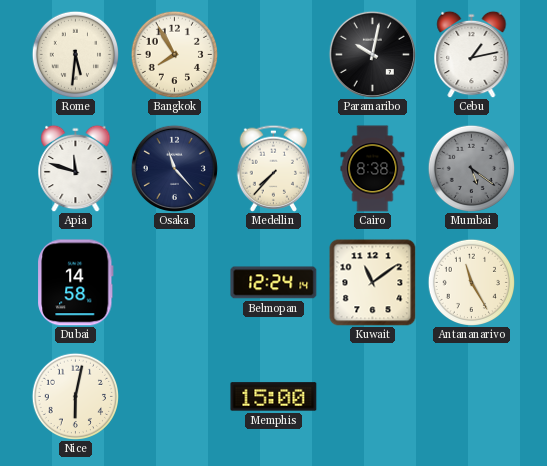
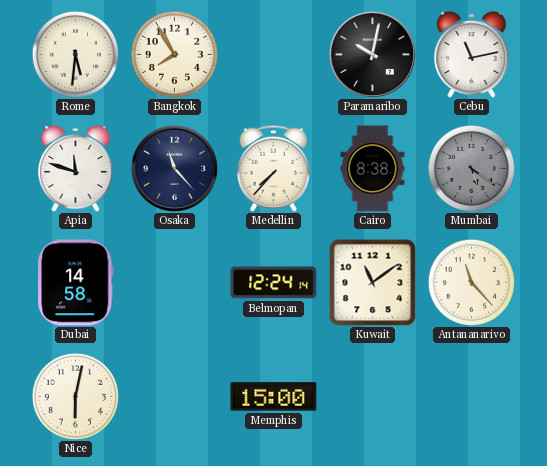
Cebu: 1:13 -> 11:13 (472, 54)
Antananarivo: 11:25 -> 11:23 (471, 282)
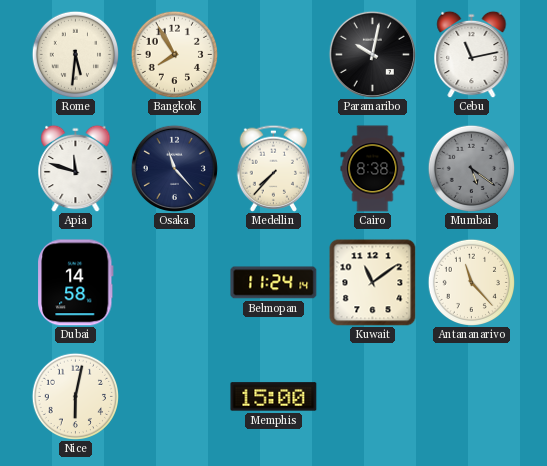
Belmopan: 12:24 -> 11:24 (274, 283)
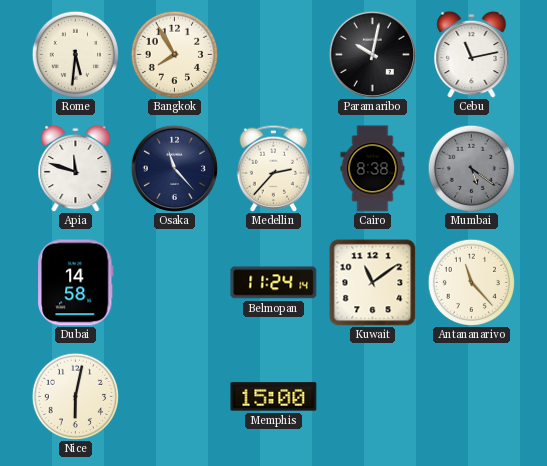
Medellin: 7:37 -> 2:37 (273, 168)
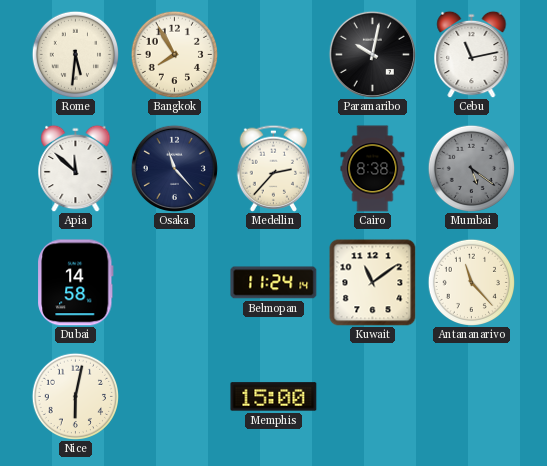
Apia: 11:48 -> 11:52 (76, 168)
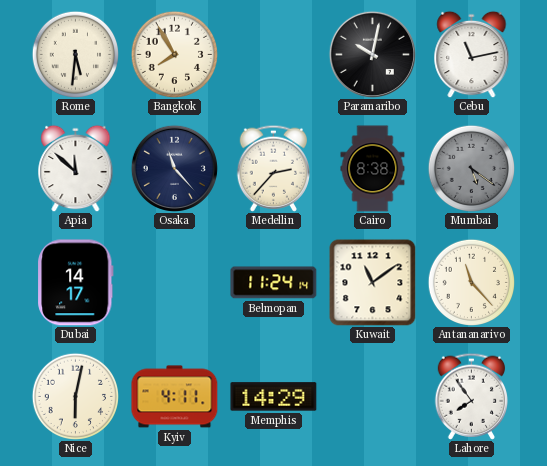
Dubai: 14:58 -> 14:17 (76, 283)
Kyiv: none -> 4:11 (175, 397)
Memphis: 15:00 -> 14:29 (274, 397)
Lahore: none -> 7:54 (471, 396)
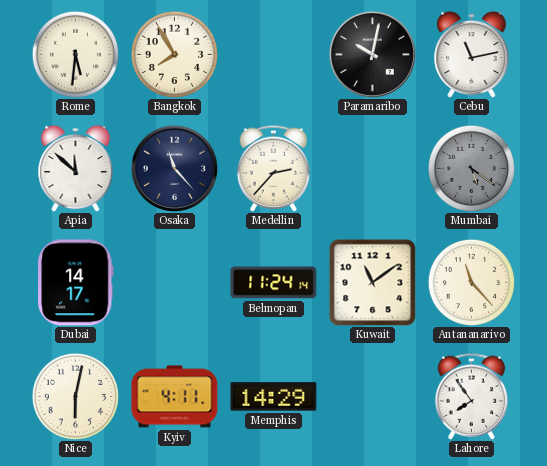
Cairo: 8:38 -> none (373, 169)
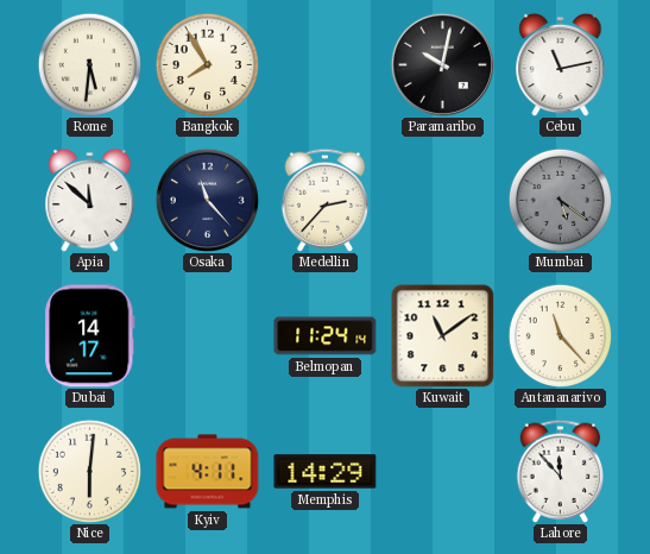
Nice: 6:02 -> 6:01 (89, 471)
Lahore: 7:54 -> 11:53 (560, 471)
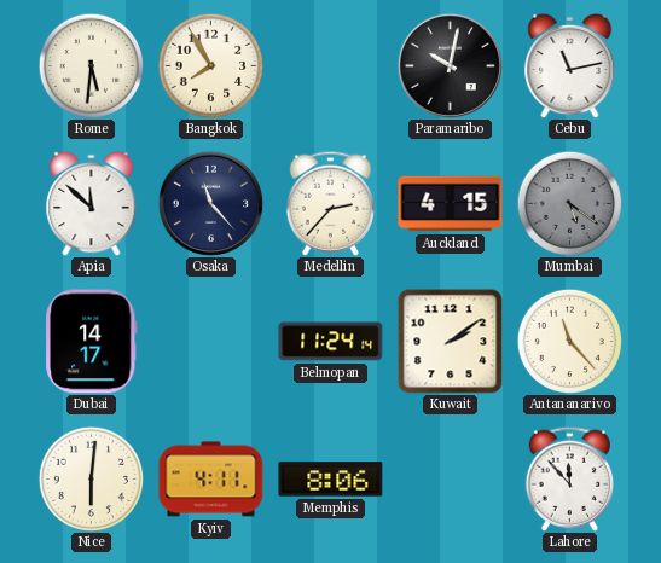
Auckland: none -> 4:15 (451, 204)
Kuwait: 11:09 -> 2:09 (451, 342)
Memphis: 14:29 -> 8:06 (331, 480)
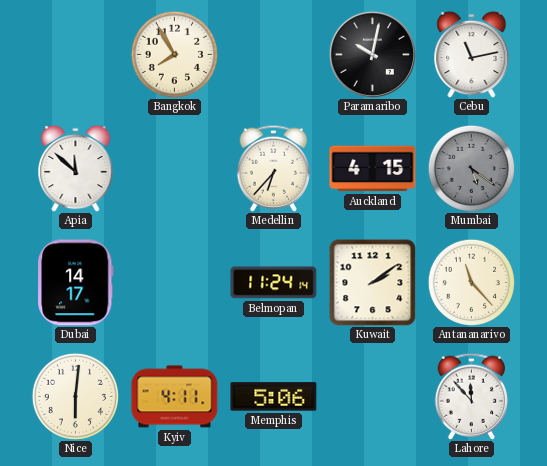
Rome: 5:31 -> none (91, 65)
Osaka: 11:23 -> none (210, 203)
Medellin: 2:37 -> 6:37 (273, 168)
Memphis: 8:06 -> 5:06 (274, 397)
